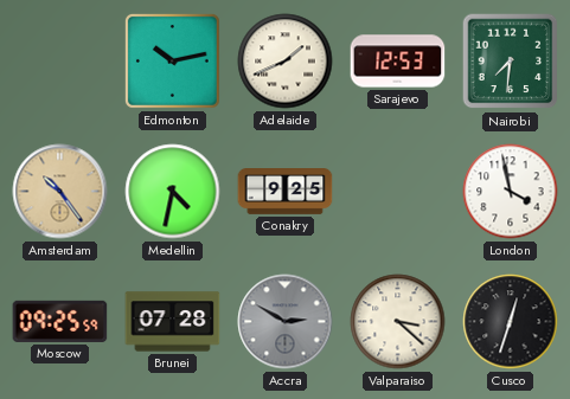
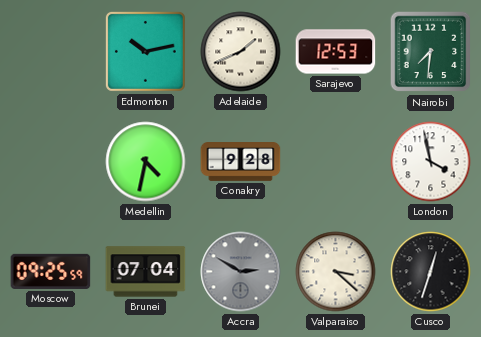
Amsterdam: 10:24 -> none (60, 192)
Conakry: 9:25 -> 9:28 (241, 162)
Brunei: 07:28 -> 07:04 (146, 272)
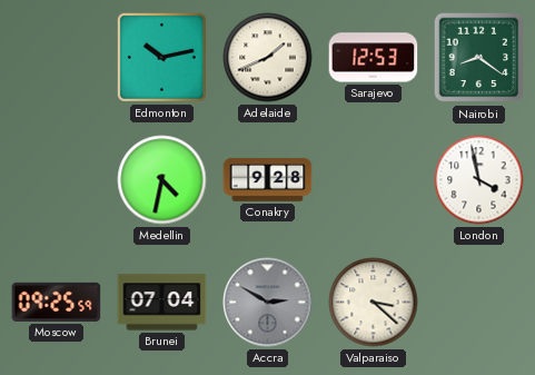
Nairobi: 7:31 -> 8:21 (479, 58)
Cusco: 12:33 -> none (431, 272)
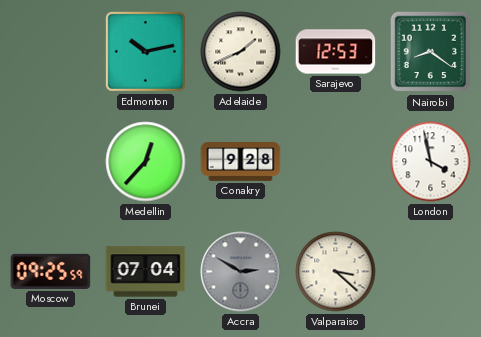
Medellin: 4:32 -> 12:37 (146, 162)
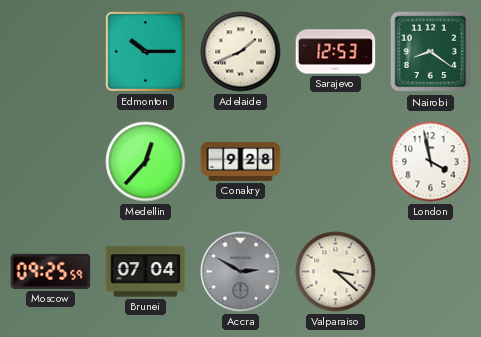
Edmonton: 10:13 -> 10:15 (145, 51)
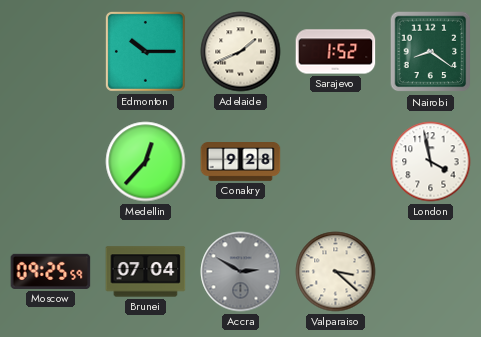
Sarajevo: 12:53 -> 1:52 (336, 52)
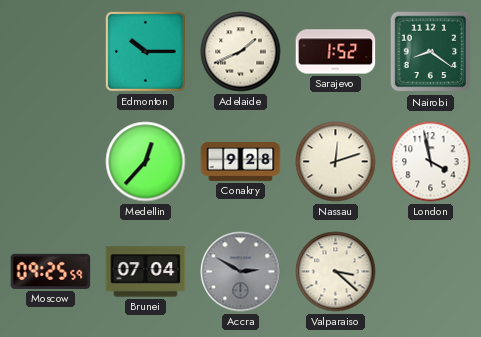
Nassau: none -> 12:12 (336, 162)
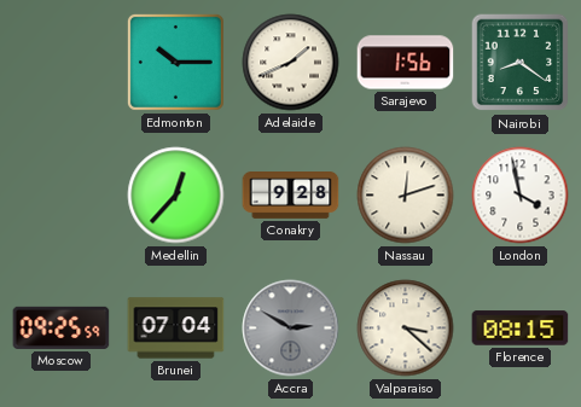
Sarajevo: 1:52 -> 1:56 (406, 63)
Florence: none -> 08:15 (521, 328)
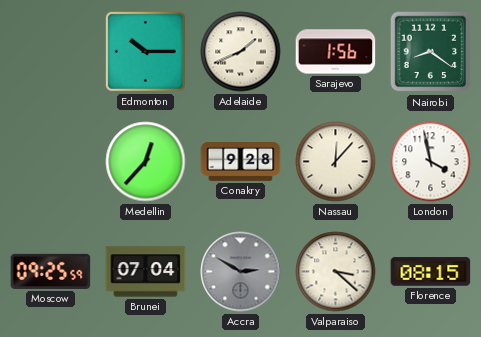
Nassau: 12:12 -> 12:07 (336, 162)
